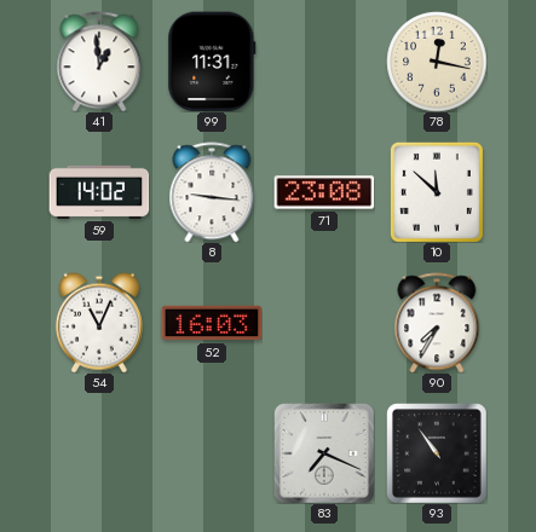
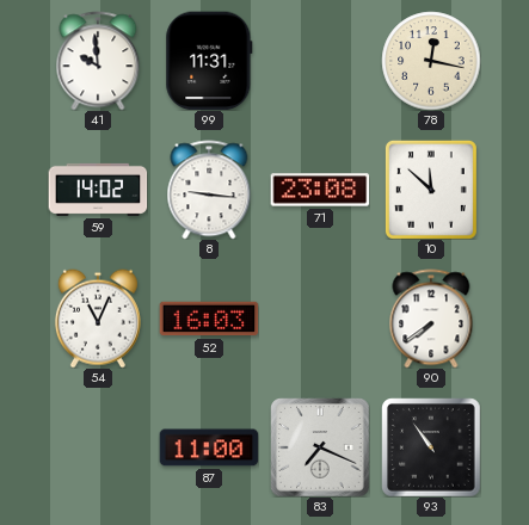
41: 12:59 -> 9:59 (98, 61)
90: 7:35 -> 7:39 (431, 319)
87: none -> 11:00 (209, 447)
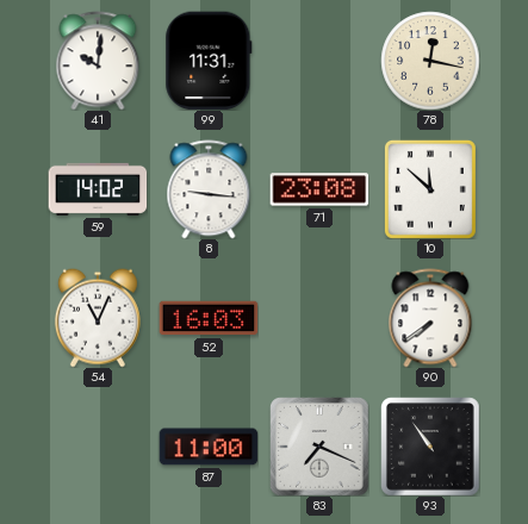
41: 9:59 -> 10:01 (98, 61)
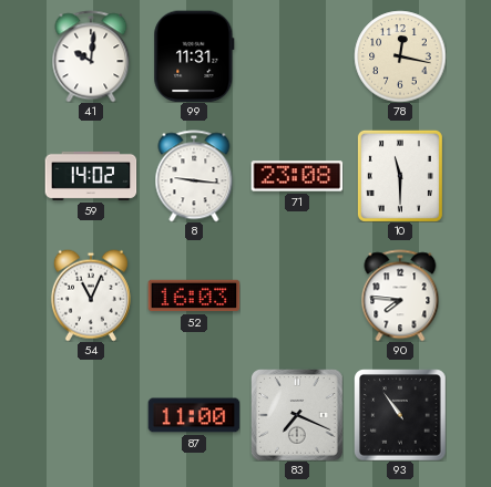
10: 11:52 -> 11:30 (400, 176)
90: 7:39 -> 7:46 (400, 296)
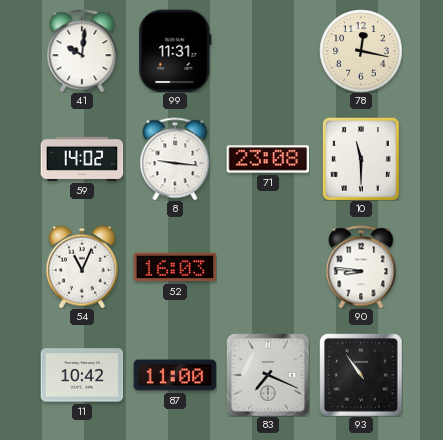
90: 7:46 -> 8:46 (361, 267)
11: none -> 10:42 (82, 375)
